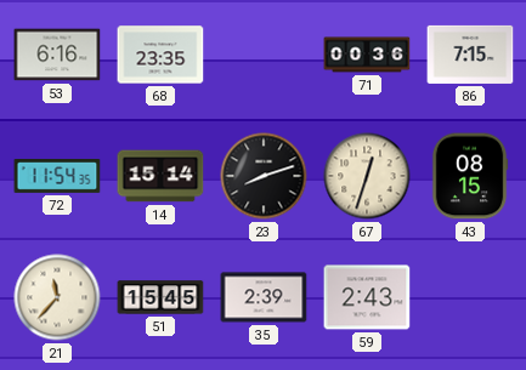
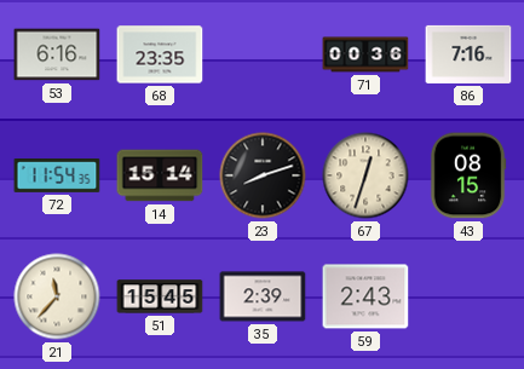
86: 7:15 -> 7:16 (468, 54)
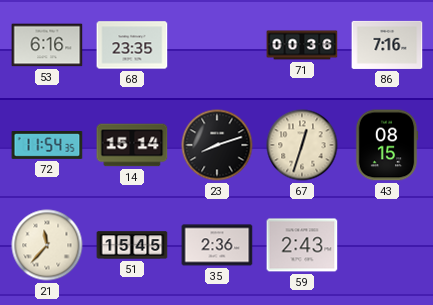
35: 2:39 -> 2:36 (217, 245)
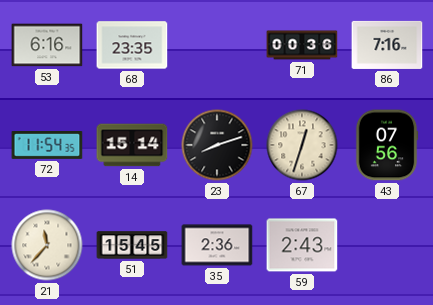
43: 08:15 -> 07:56 (387, 145)
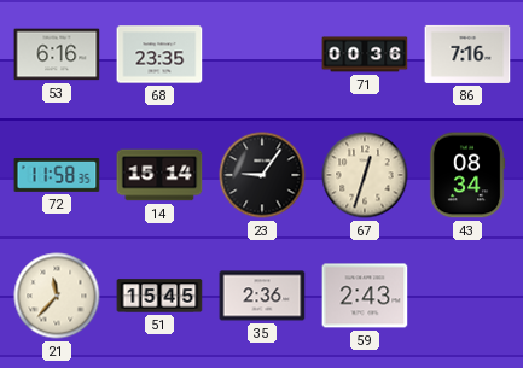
72: 11:54 -> 11:58 (57, 176)
23: 8:12 -> 9:06 (262, 175)
43: 07:56 -> 08:34 (467, 175)
